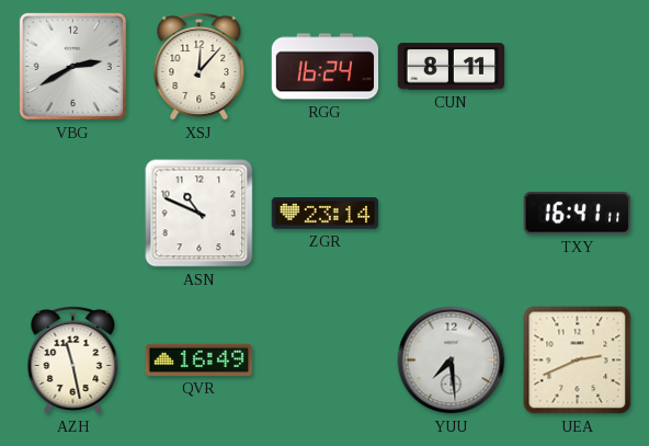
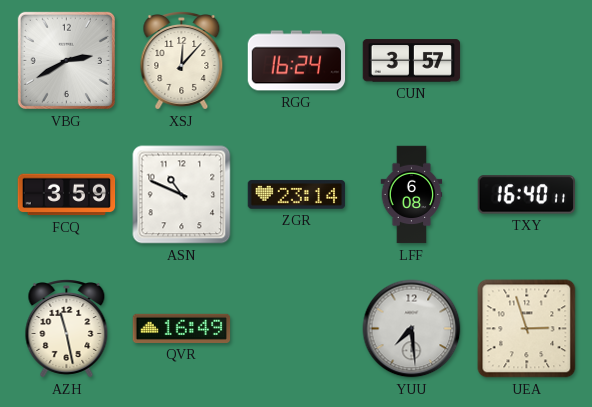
CUN: 8:11 -> 3:57 (412, 61)
FCQ: none -> 3:59 (67, 195)
LFF: none -> 6:08 (412, 195)
TXY: 16:41 -> 16:40 (526, 195)
UEA: 2:41 -> 2:57 (527, 329)
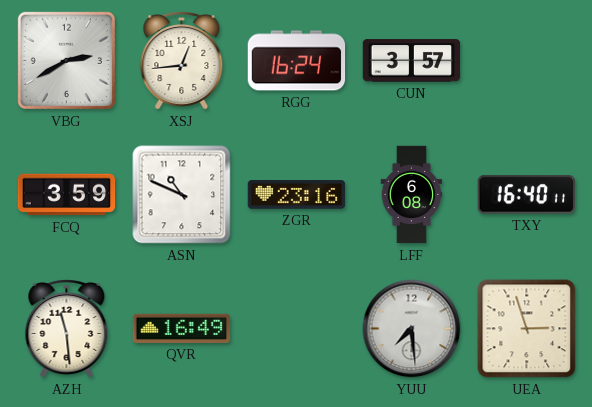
XSJ: 12:07 -> 12:44 (182, 61)
ZGR: 23:14 -> 23:16 (297, 195)
AZH: 11:28 -> 11:29 (67, 329)
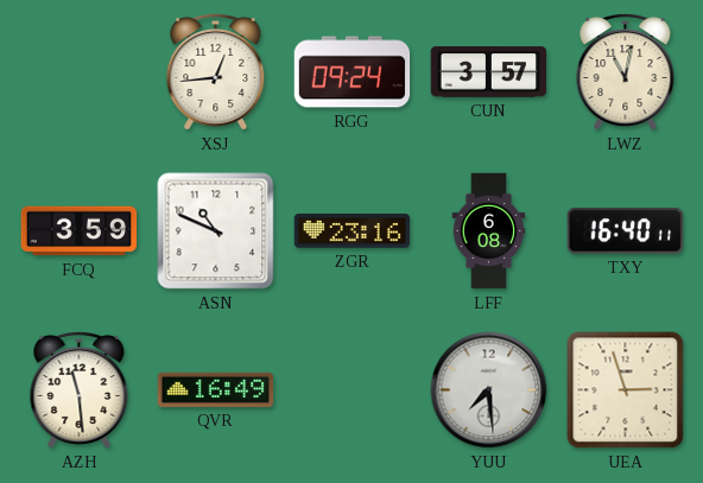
VBG: 2:40 -> none (66, 60)
RGG: 16:24 -> 09:24 (353, 72)
LWZ: none -> 11:02 (626, 72)
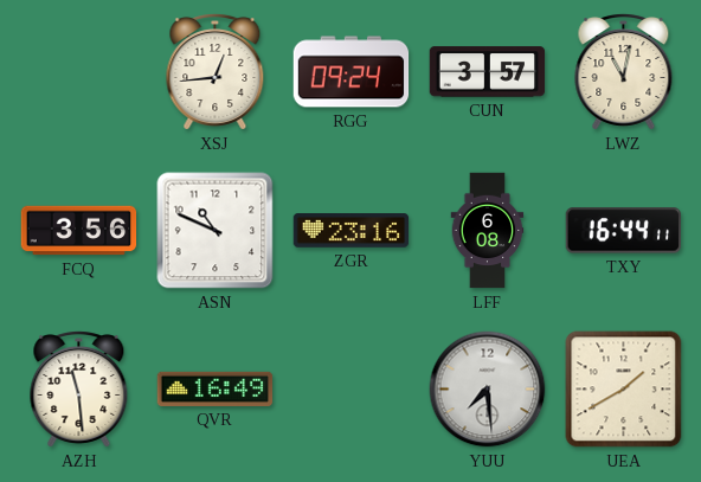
FCQ: 3:59 -> 3:56 (79, 231)
TXY: 16:40 -> 16:44 (623, 231)
UEA: 2:57 -> 1:40 (624, 390)
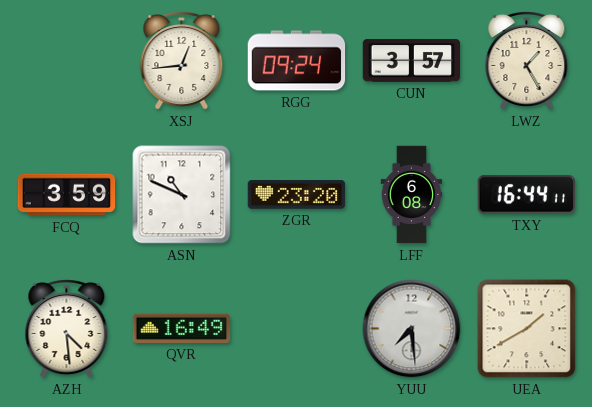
LWZ: 11:02 -> 1:25 (527, 61)
FCQ: 3:56 -> 3:59 (67, 195)
ZGR: 23:16 -> 23:20 (297, 195)
AZH: 11:29 -> 4:29 (67, 329)
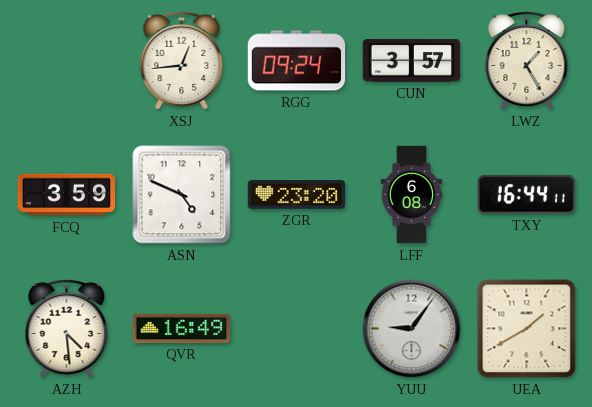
ASN: 10:49 -> 4:49 (182, 195)
YUU: 7:29 -> 9:06 (412, 329)
